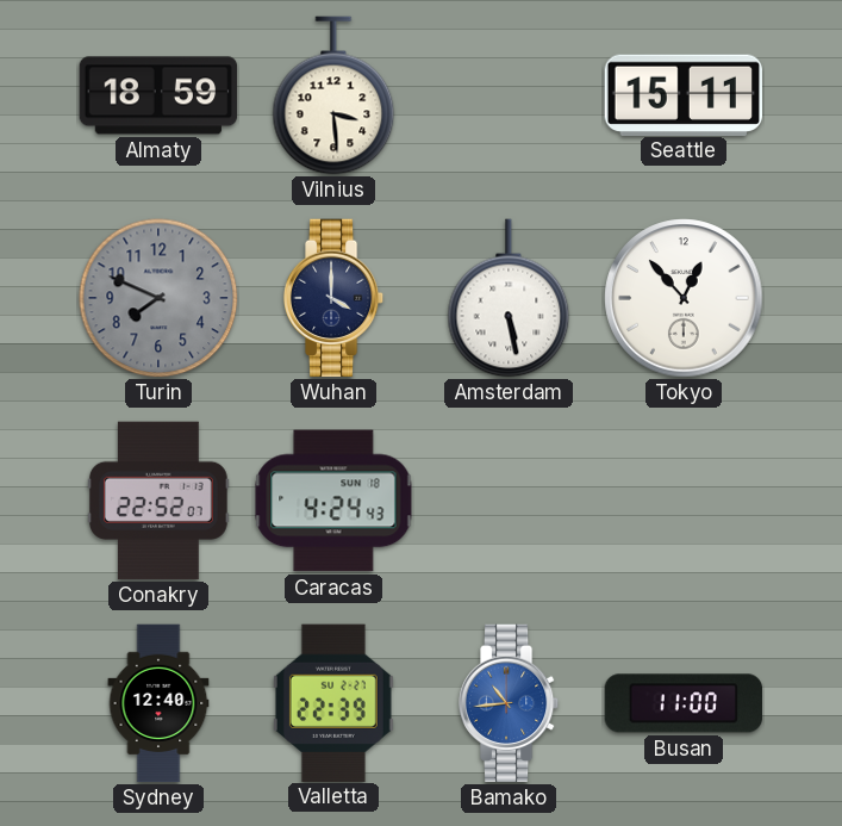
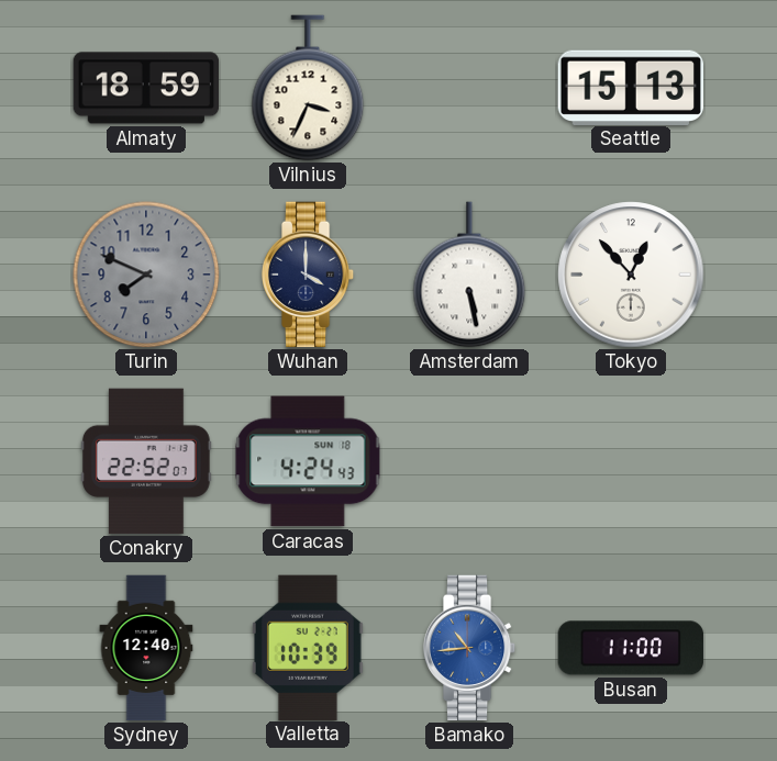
Vilnius: 3:29 -> 3:34 (308, 88)
Seattle: 15:11 -> 15:13 (630, 87)
Valletta: 22:39 -> 10:39 (308, 647)
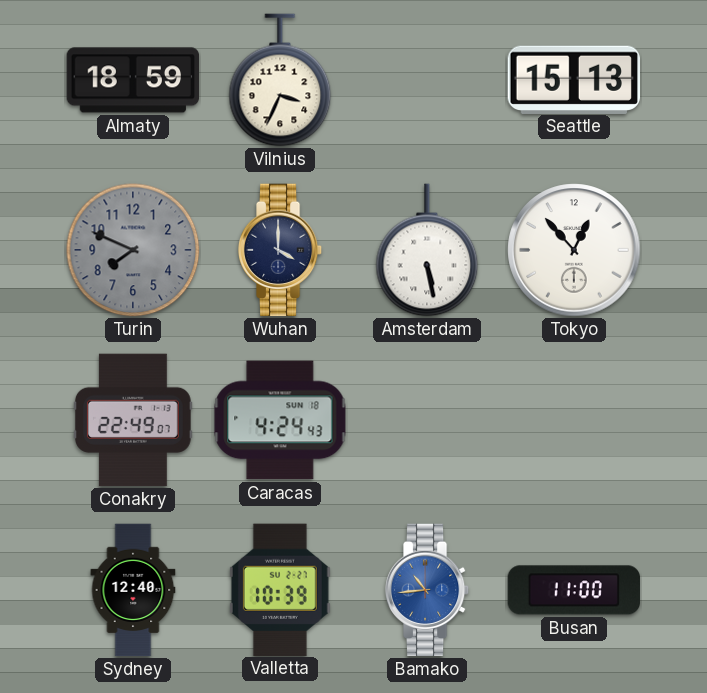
Conakry: 22:52 -> 22:49 (133, 420)
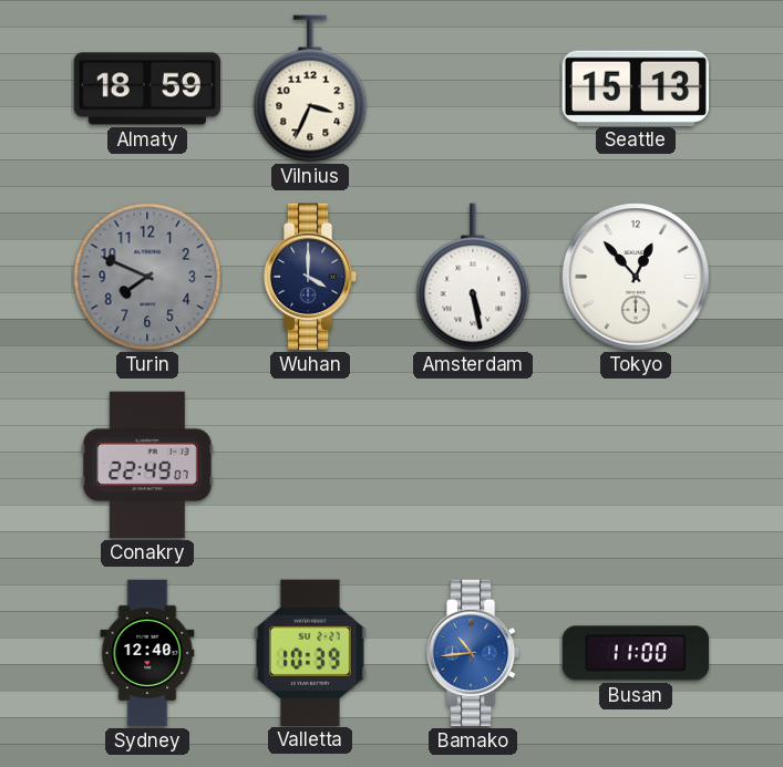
Caracas: 4:24 -> none (280, 420)
